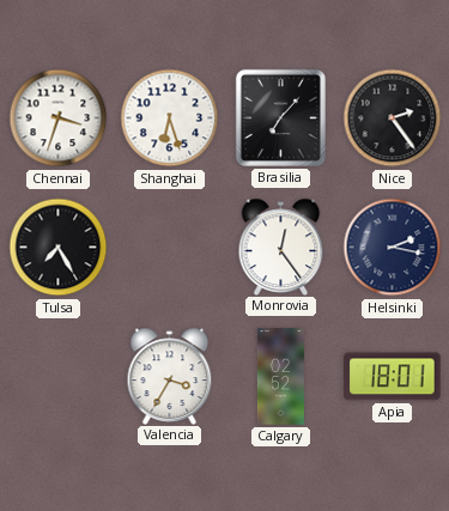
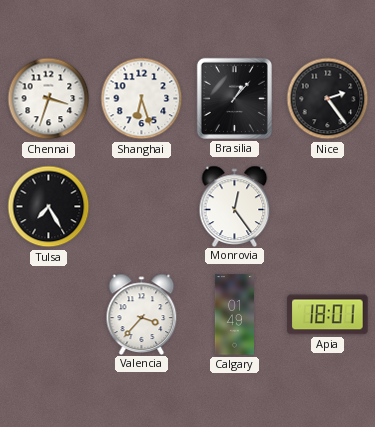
Brasilia: 7:07 -> 1:07 (234, 98)
Helsinki: 2:17 -> none (393, 248)
Valencia: 3:35 -> 3:37 (142, 314)
Calgary: 02:52 -> 01:49 (234, 315)
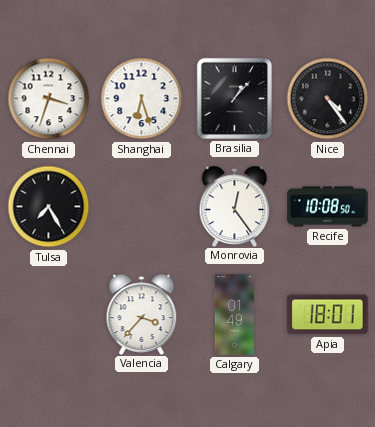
Nice: 2:24 -> 4:24 (328, 99)
Recife: none -> 10:08 (328, 207)
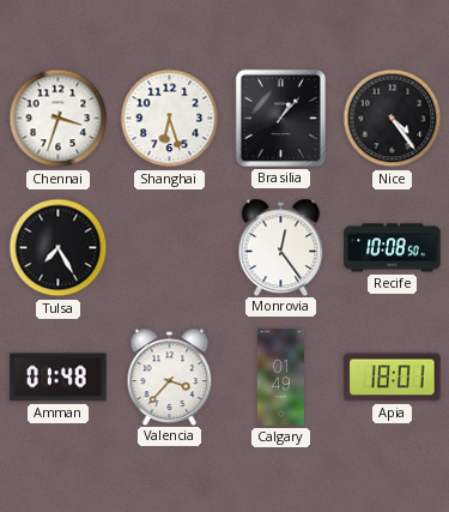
Amman: none -> 01:48 (59, 378)
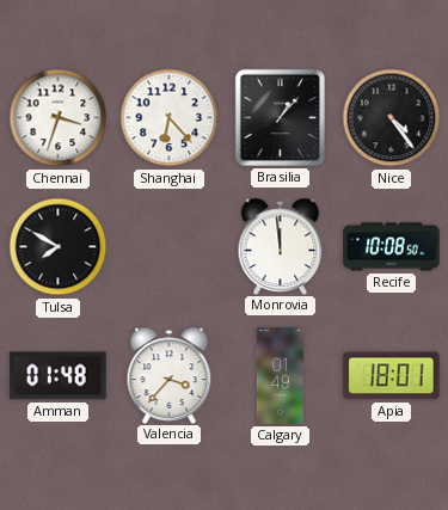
Shanghai: 6:27 -> 6:23 (170, 118)
Tulsa: 7:25 -> 7:50 (59, 247)
Monrovia: 12:24 -> 11:59 (281, 246)
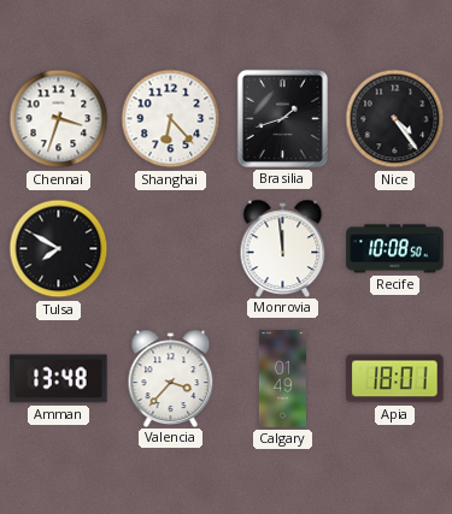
Brasilia: 1:07 -> 1:42 (282, 118)
Amman: 01:48 -> 13:48 (59, 379)
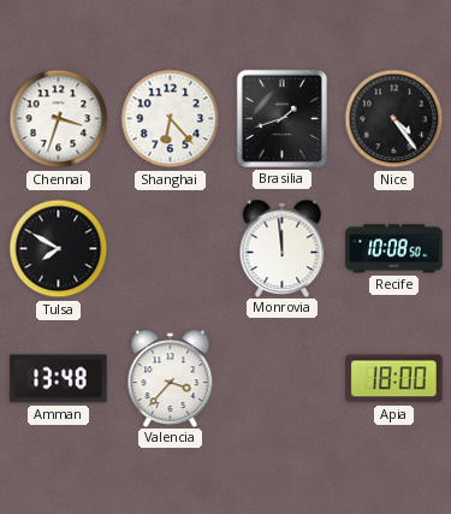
Calgary: 01:49 -> none (282, 379)
Apia: 18:01 -> 18:00 (394, 379)
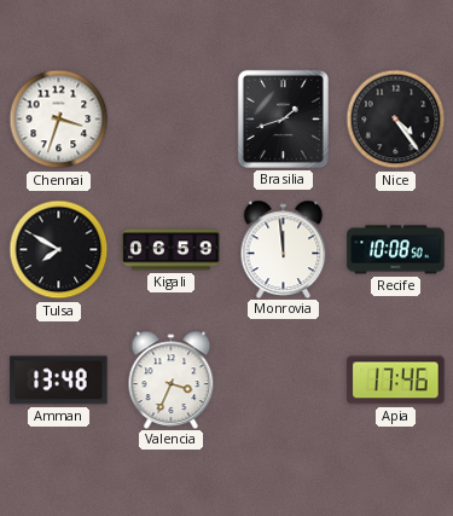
Shanghai: 6:23 -> none (171, 119)
Kigali: none -> 06:59 (172, 250)
Valencia: 3:37 -> 3:34 (172, 379)
Apia: 18:00 -> 17:46 (396, 381)
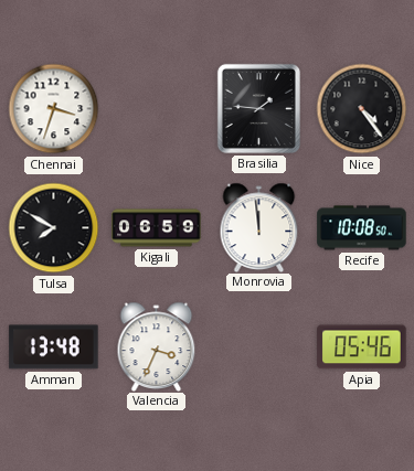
Brasilia: 1:42 -> 1:46 (258, 108)
Apia: 17:46 -> 05:46 (362, 347)
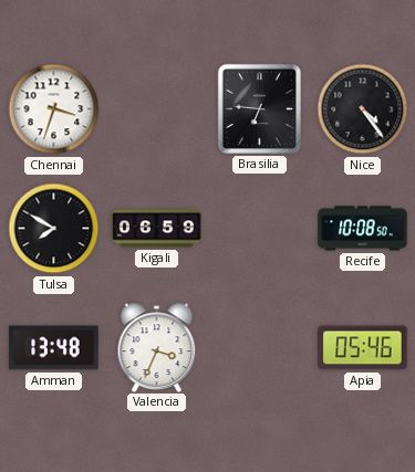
Brasilia: 1:46 -> 6:46 (259, 108)
Monrovia: 11:59 -> none (259, 227)
